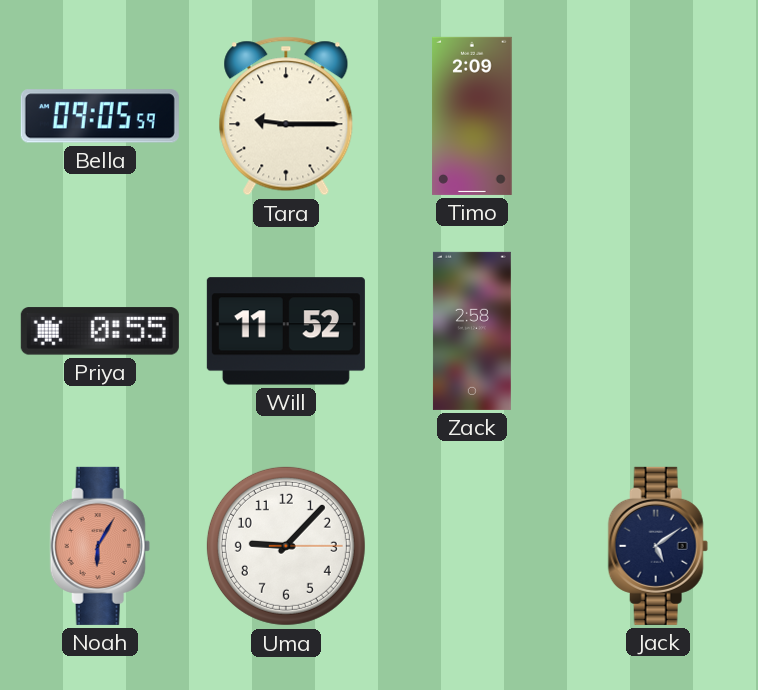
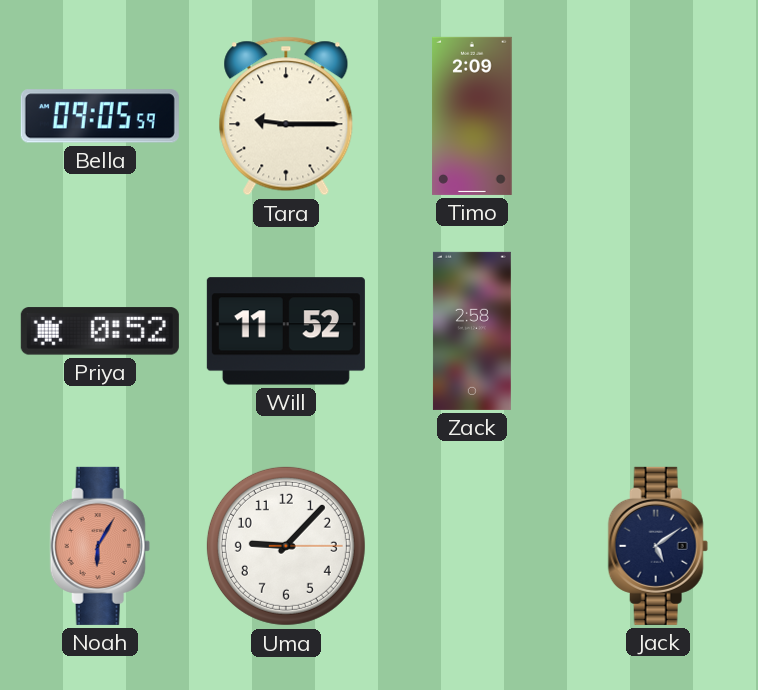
Priya: 0:55 -> 0:52 (100, 331)
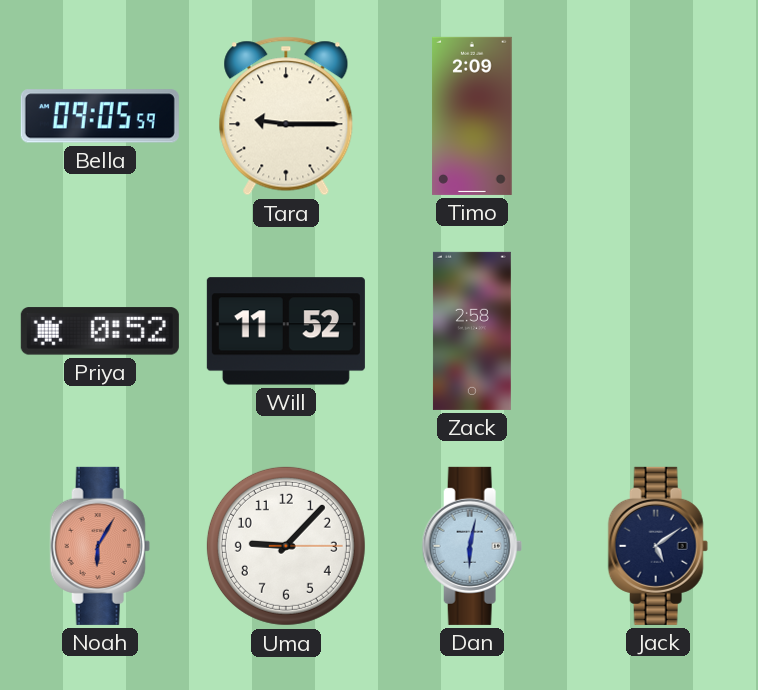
Dan: none -> 6:02 (472, 546)
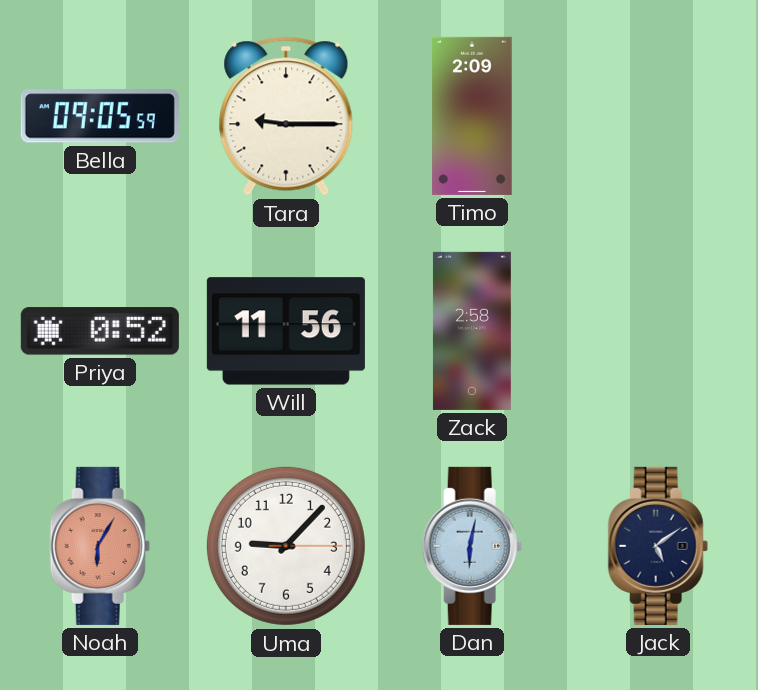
Will: 11:52 -> 11:56 (286, 331)
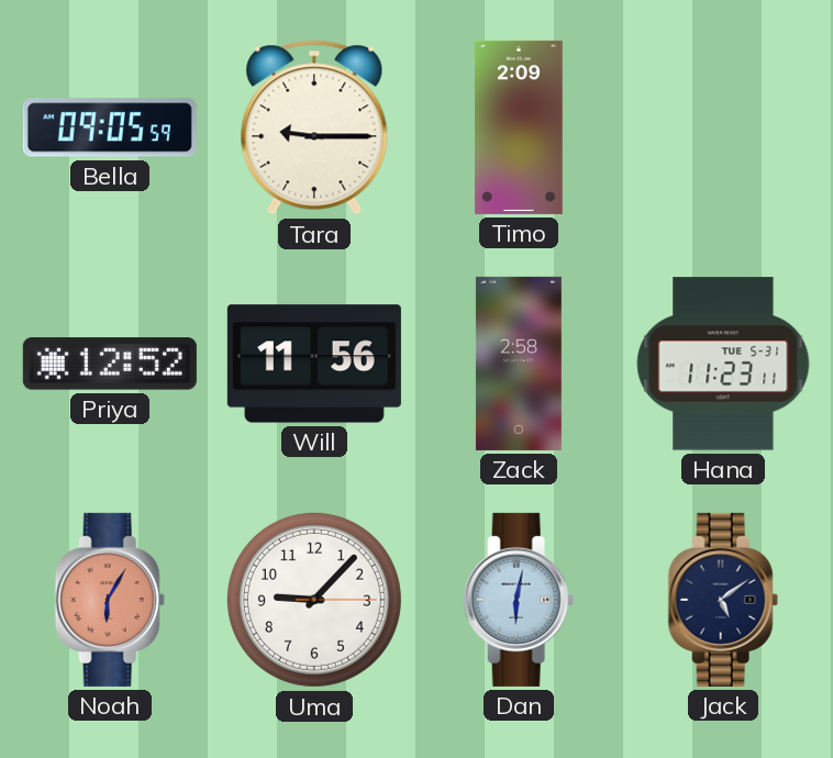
Priya: 0:52 -> 12:52 (110, 364)
Hana: none -> 11:23 (723, 364)
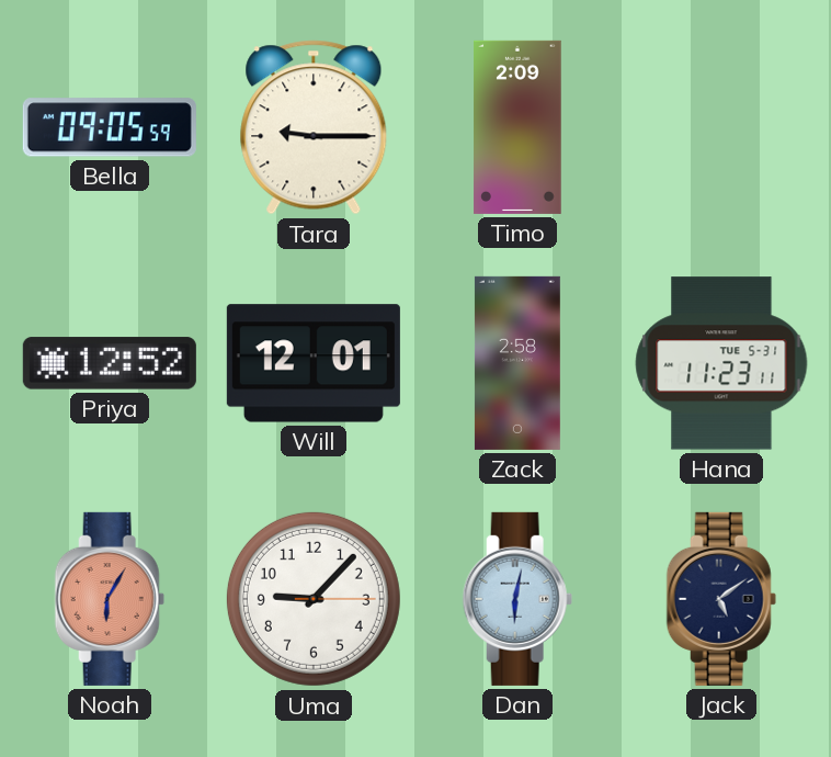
Will: 11:56 -> 12:01 (314, 363)
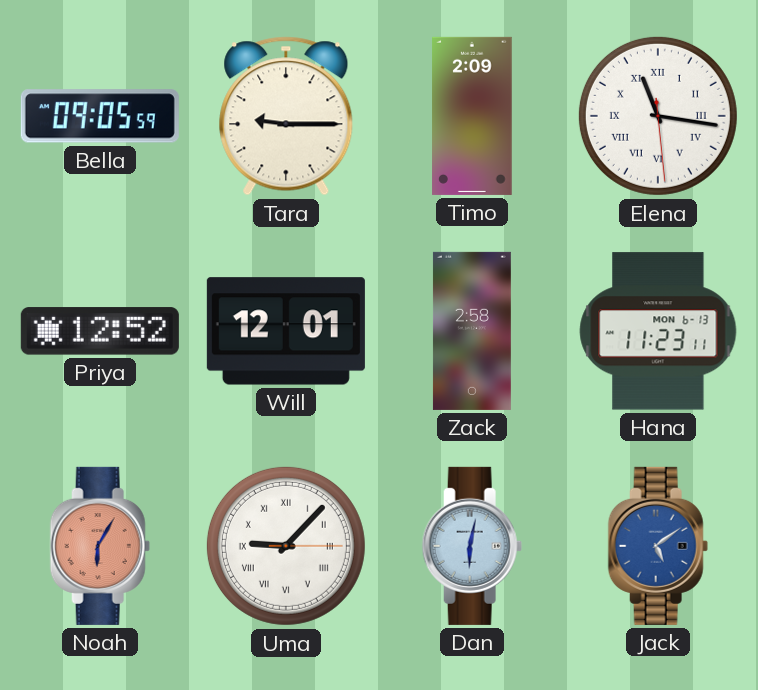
Elena: none -> 11:16 (658, 116)
Hana date: TUE 5-31 -> MON 6-13 (658, 331)
Uma numerals: Arabic -> Roman (286, 546)
Jack dial: navy -> blue (658, 546)
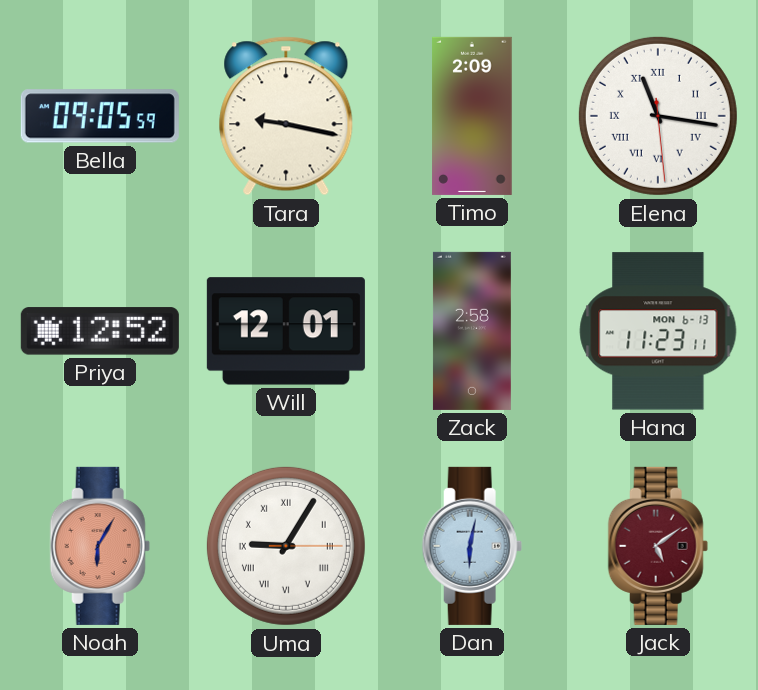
Tara: 9:15 -> 9:17 (286, 116)
Uma: 9:07 -> 9:05 (286, 546)
Jack dial: blue -> burgundy (658, 546)
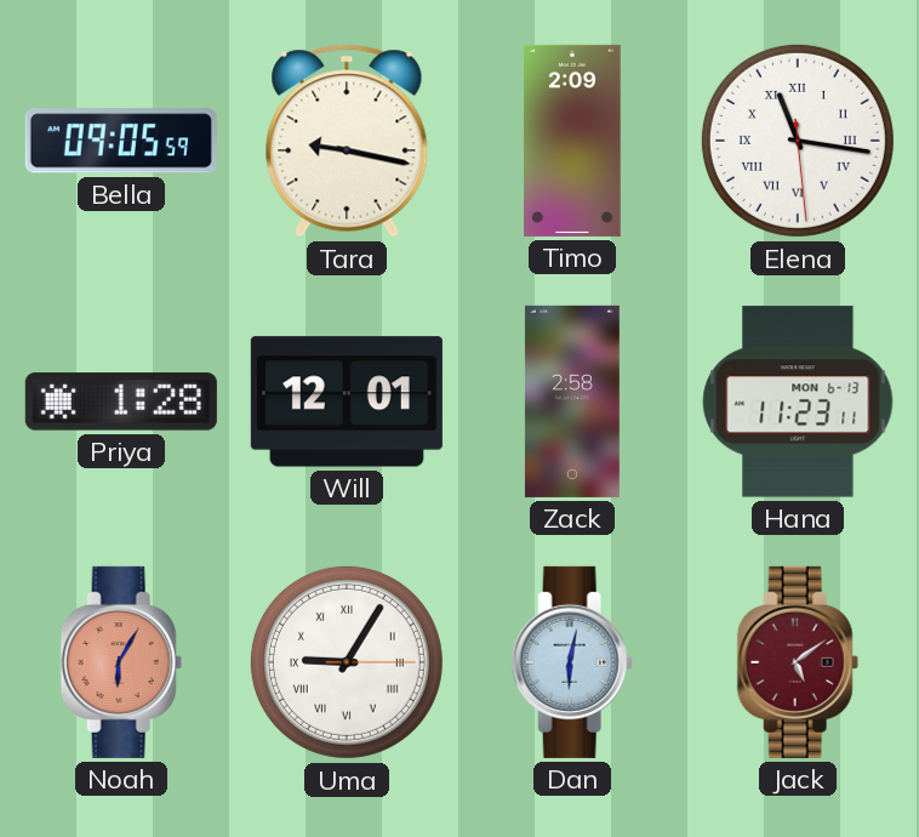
Priya: 12:52 -> 1:28 (121, 402)
